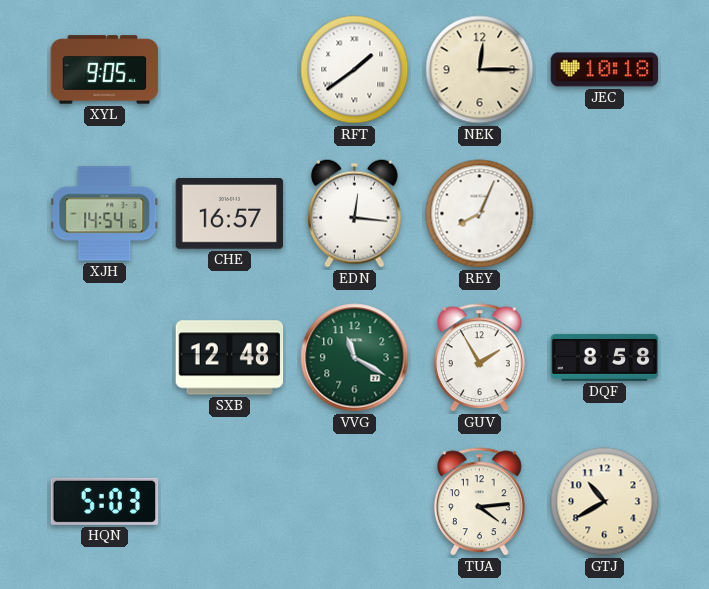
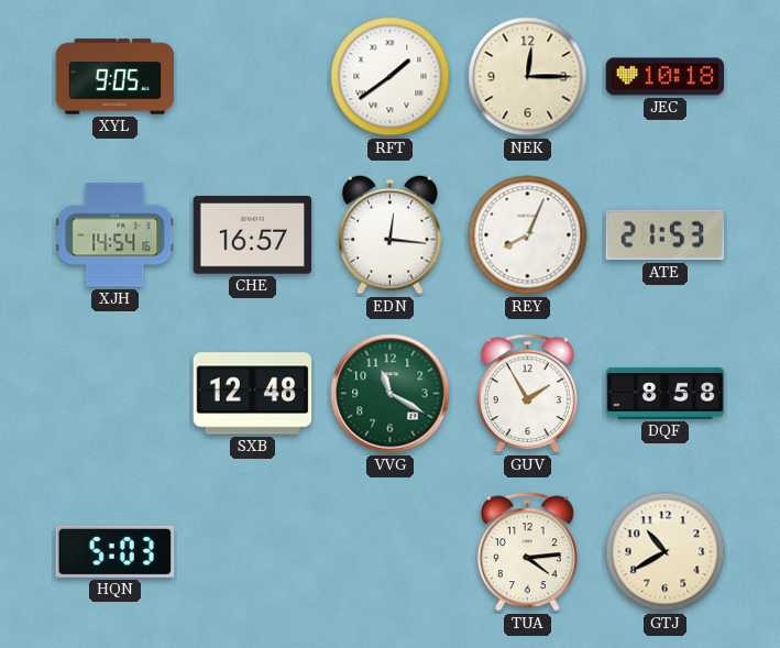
ATE: none -> 21:53 (666, 235)
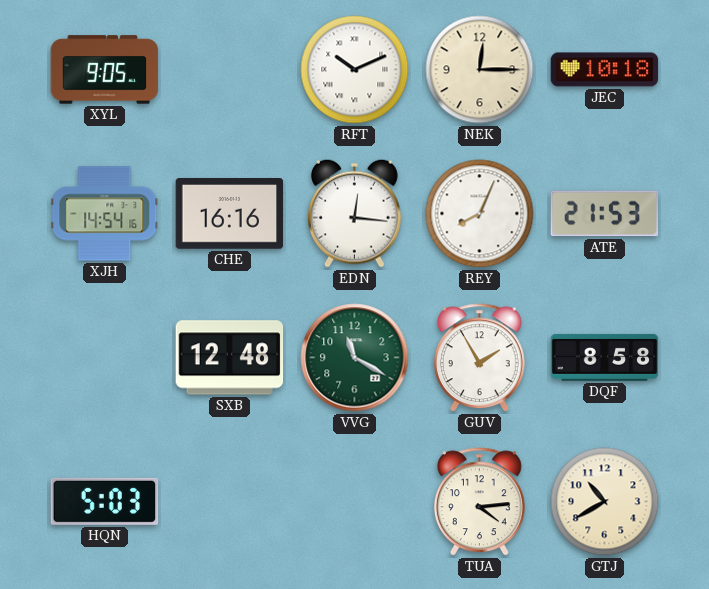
RFT: 1:39 -> 10:11 (355, 70)
CHE: 16:57 -> 16:16 (230, 214)
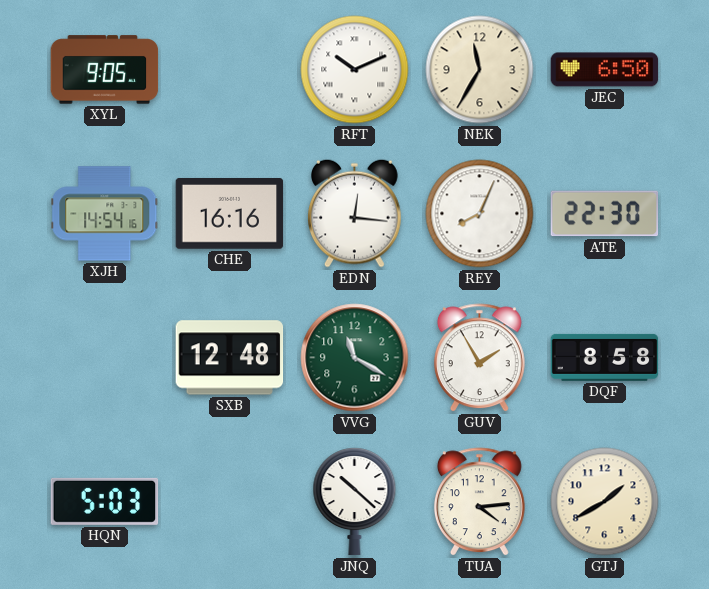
NEK: 12:15 -> 11:35 (480, 70)
JEC: 10:18 -> 6:50 (605, 70)
ATE: 21:53 -> 22:30 (605, 214)
JNQ: none -> 10:22 (355, 502)
GTJ: 10:40 -> 1:40 (605, 502)
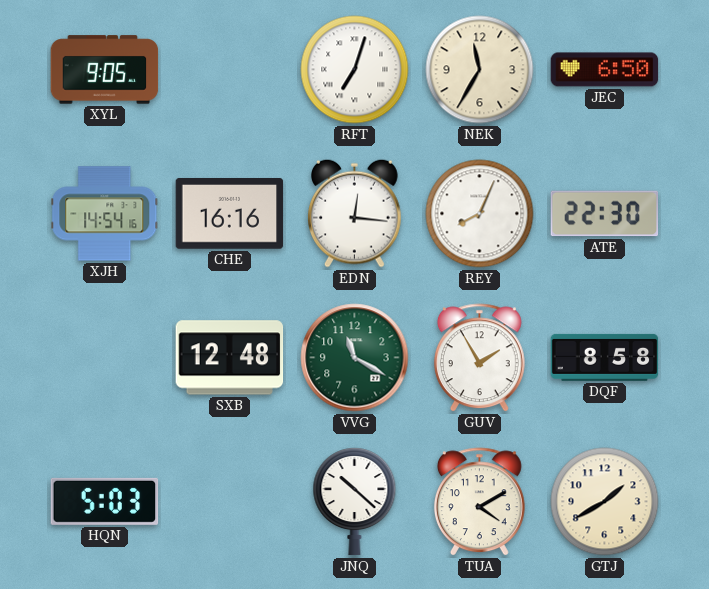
RFT: 10:11 -> 7:03 (355, 70)
TUA: 4:14 -> 4:10 (479, 502)
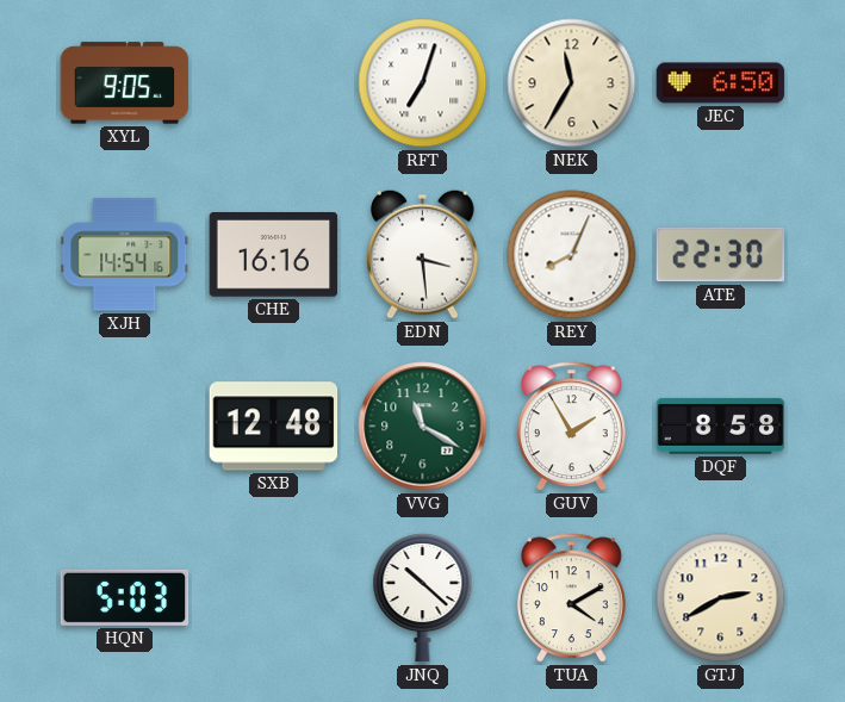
EDN: 12:16 -> 3:29 (423, 254)
GTJ: 1:40 -> 2:40 (721, 598)
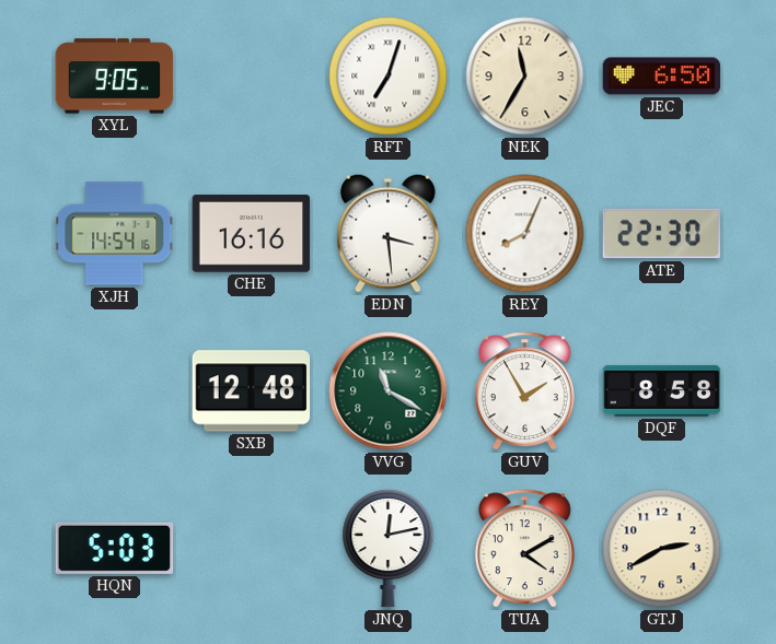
JNQ: 10:22 -> 12:13 (389, 549)
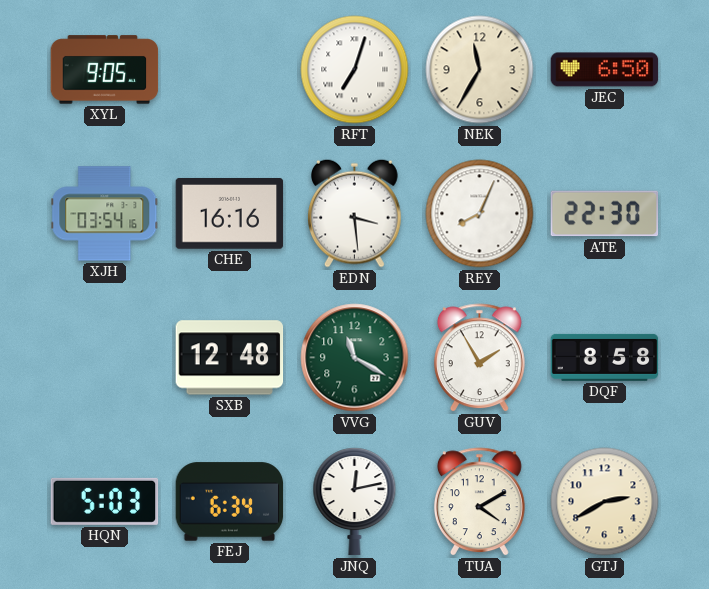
XJH: 14:54 -> 03:54 (105, 214)
FEJ: none -> 6:34 (230, 502)
